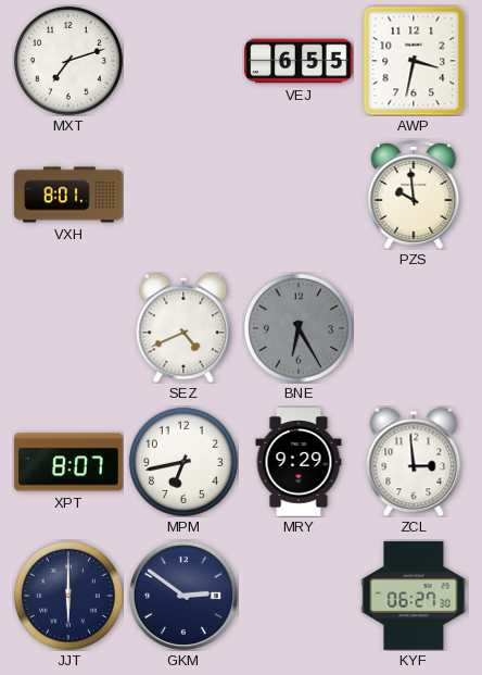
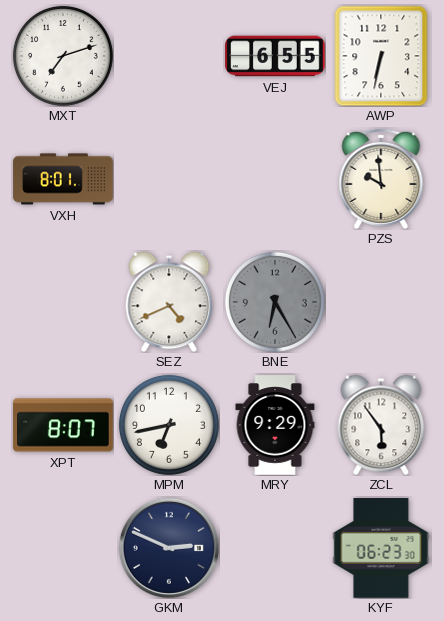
AWP: 3:32 -> 6:32 (381, 56)
ZCL: 2:59 -> 5:54 (381, 425)
JJT: 6:00 -> none (68, 596)
GKM: 2:51 -> 2:49 (169, 548)
KYF: 06:27 -> 06:23 (381, 548)
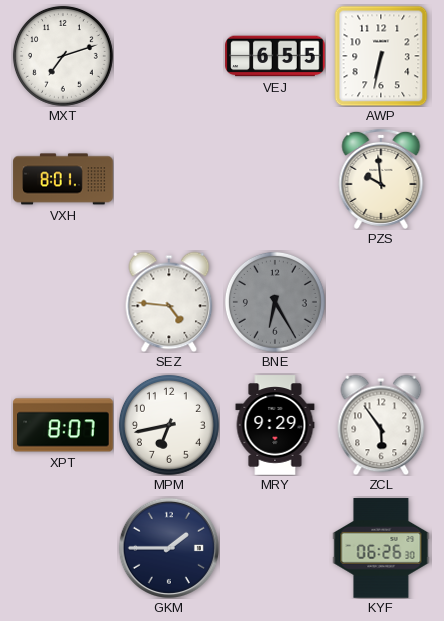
SEZ: 4:41 -> 4:46 (169, 302)
GKM: 2:49 -> 1:45 (169, 548)
KYF: 06:23 -> 06:26 (381, 548)
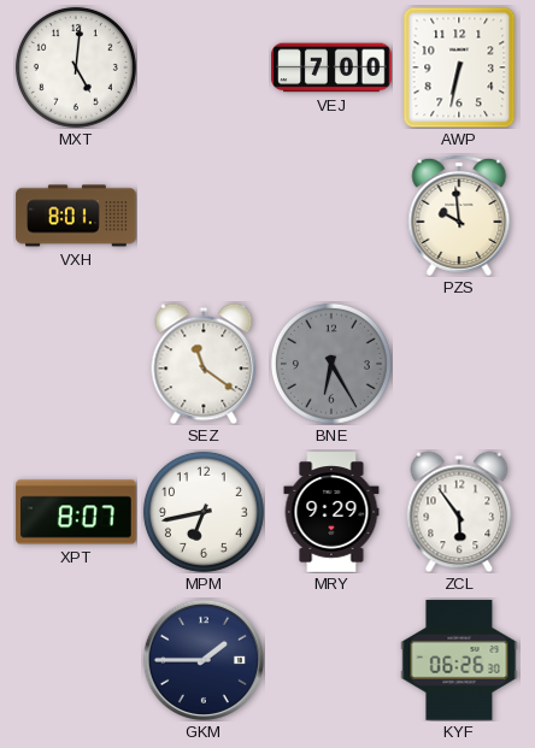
MXT: 7:12 -> 5:01 (76, 67)
VEJ: 6:55 -> 7:00 (331, 67)
SEZ: 4:46 -> 11:21 (204, 364)
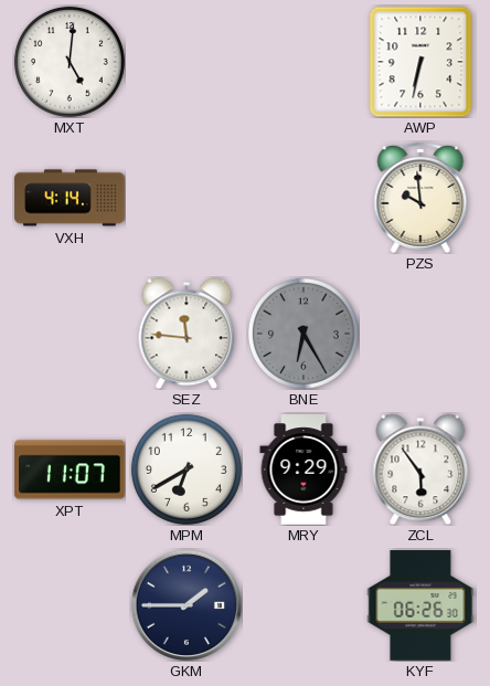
VEJ: 7:00 -> none (331, 67)
VXH: 8:01 -> 4:14 (70, 198)
SEZ: 11:21 -> 11:46 (187, 334)
XPT: 8:07 -> 11:07 (70, 469)
MPM: 6:43 -> 6:40 (187, 469)
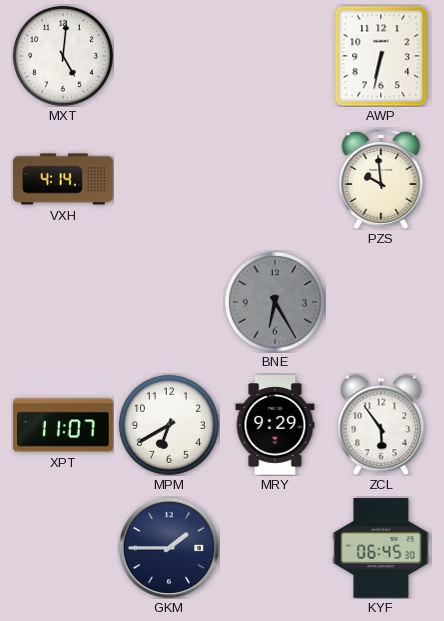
SEZ: 11:46 -> none (187, 334)
KYF: 06:26 -> 06:45 (381, 548)
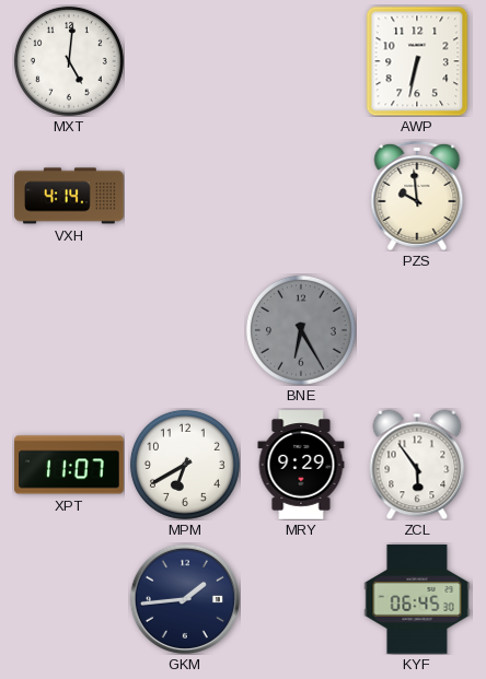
GKM: 1:45 -> 1:44 (185, 599)
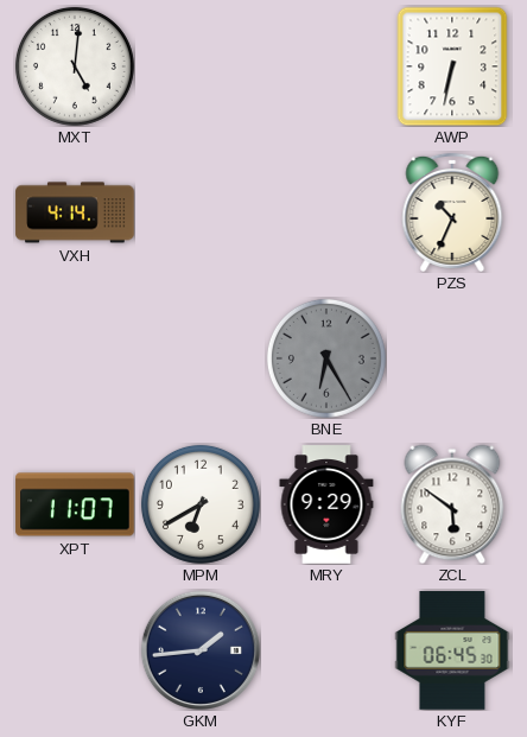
PZS: 9:59 -> 10:34 (452, 212)
ZCL: 5:54 -> 5:51 (452, 504)
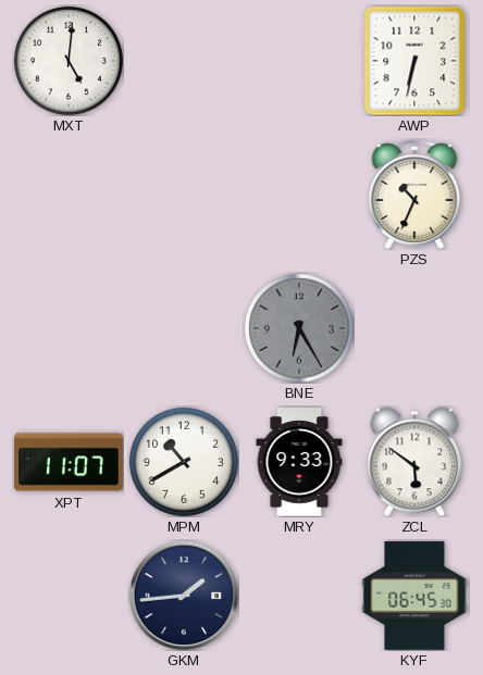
VXH: 4:14 -> none (75, 212)
MPM: 6:40 -> 10:40 (184, 462)
MRY: 9:29 -> 9:33 (299, 462)
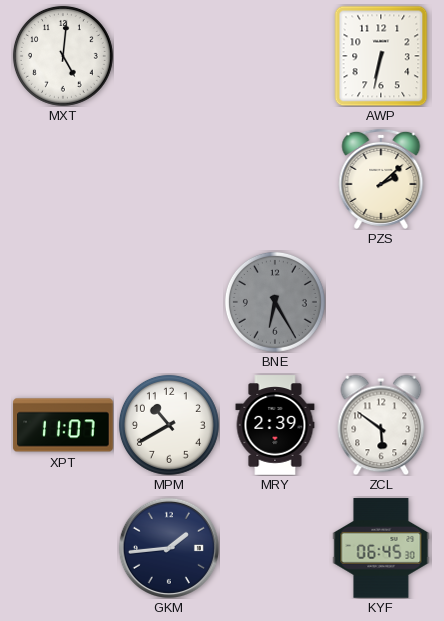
PZS: 10:34 -> 2:08 (381, 179)
MRY: 9:33 -> 2:39 (275, 425)
